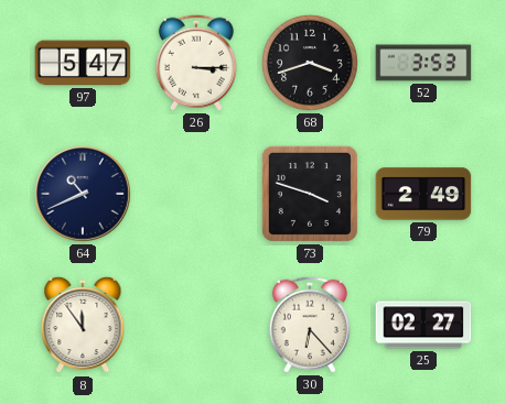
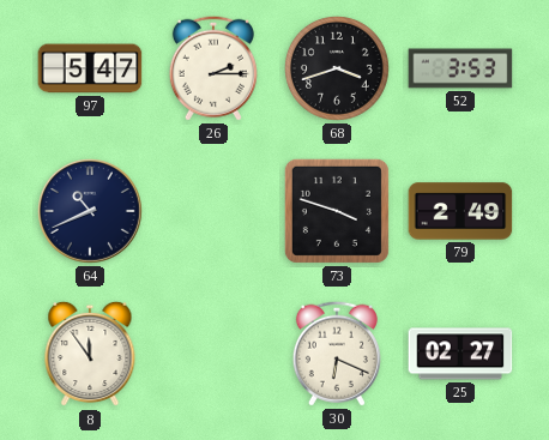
26: 3:15 -> 2:15 (213, 68)
30: 6:23 -> 6:19 (337, 354)
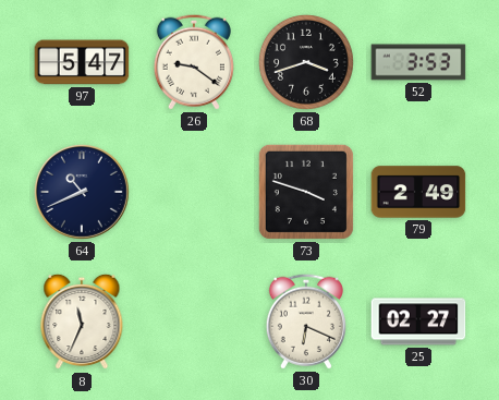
26: 2:15 -> 9:21 (194, 62)
8: 11:54 -> 11:34 (82, 322)
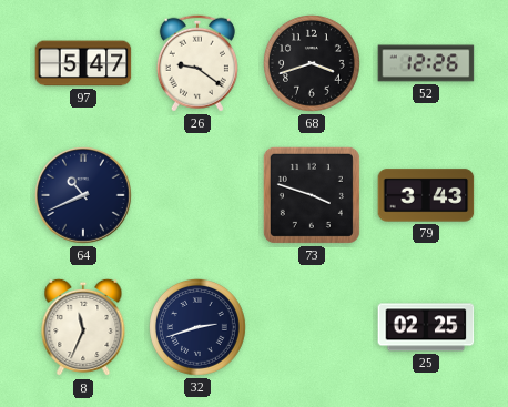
52: 3:53 -> 12:26 (426, 63)
79: 2:49 -> 3:43 (426, 195)
32: none -> 2:42 (199, 328)
30: 6:19 -> none (306, 322)
25: 02:27 -> 02:25 (426, 327)
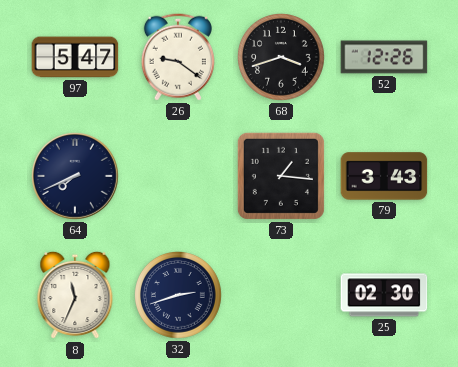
64: 10:41 -> 7:41 (75, 176)
73: 3:48 -> 1:16 (281, 176)
25: 02:25 -> 02:30 (384, 295)
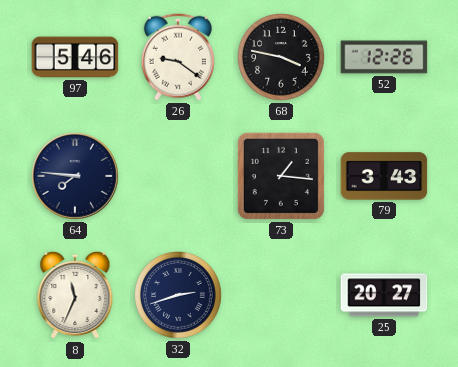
97: 5:47 -> 5:46 (75, 57)
68: 3:42 -> 3:47 (282, 58)
64: 7:41 -> 7:46 (75, 176)
25: 02:30 -> 20:27 (384, 295)
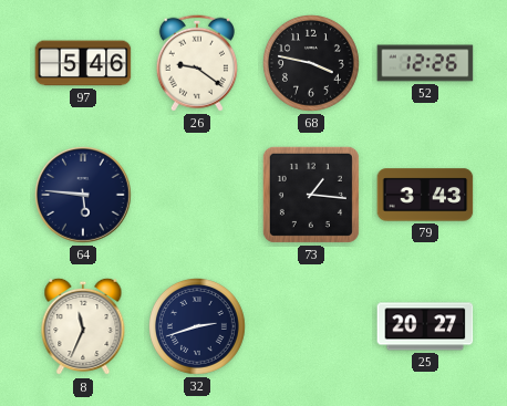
64: 7:46 -> 5:46 (83, 195)
